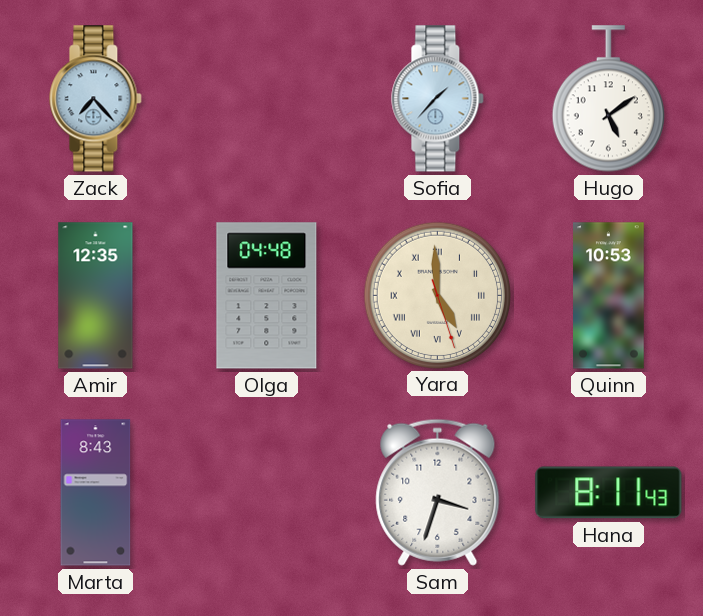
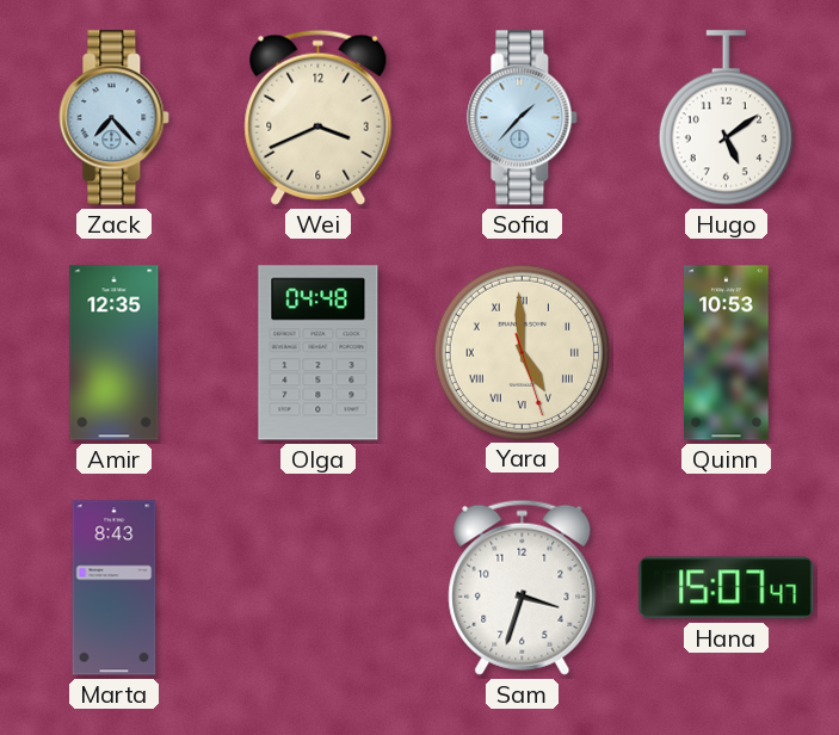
Wei: none -> 3:41 (319, 117)
Hana: 8:11 -> 15:07 (727, 588)
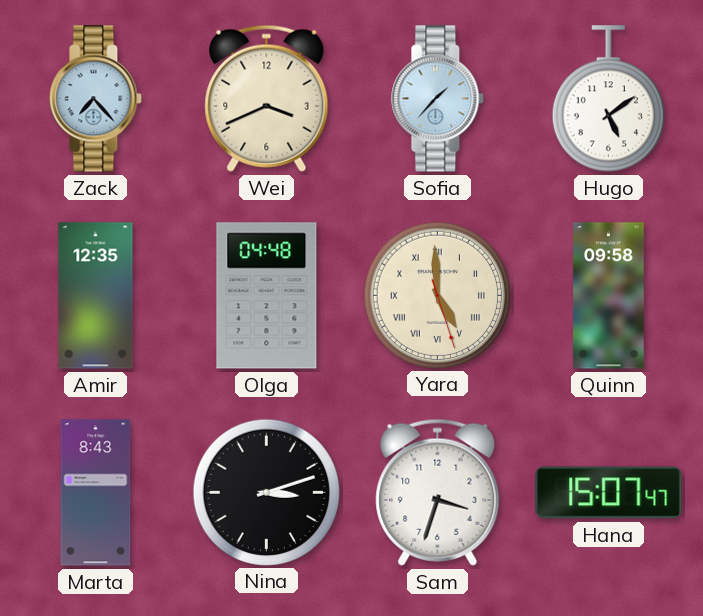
Quinn: 10:53 -> 09:58 (609, 296)
Nina: none -> 3:12 (266, 492)
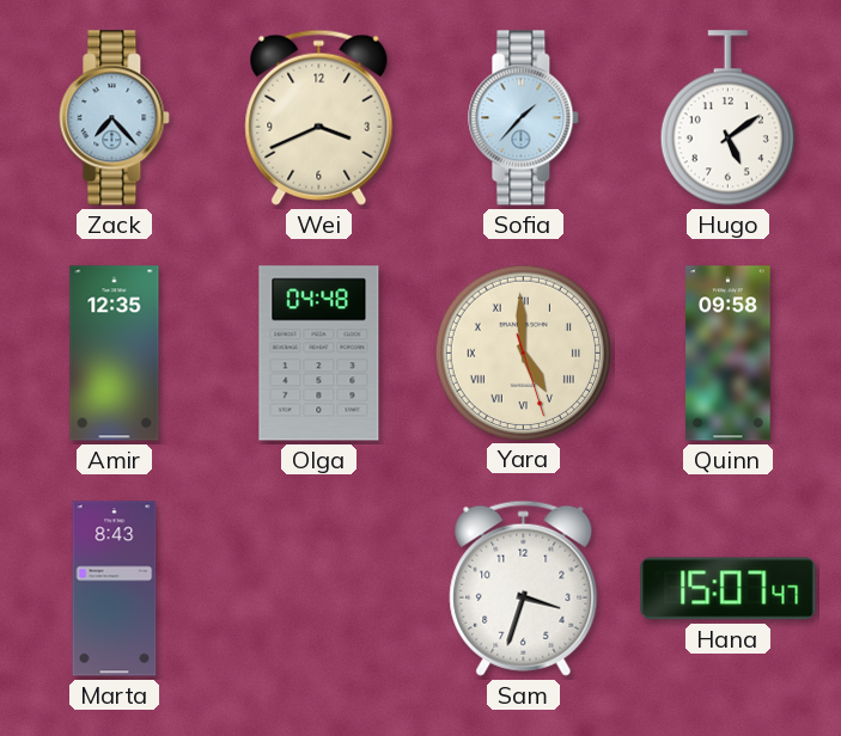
Nina: 3:12 -> none (266, 492)
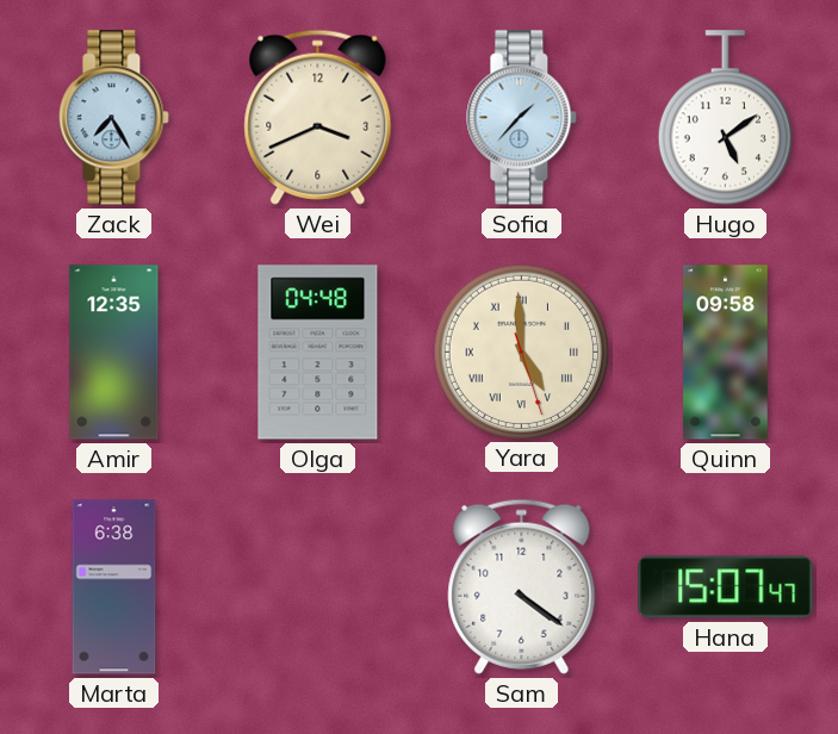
Zack: 7:23 -> 7:25 (114, 118)
Marta: 8:43 -> 6:38 (114, 587)
Sam: 3:33 -> 4:21 (522, 586)
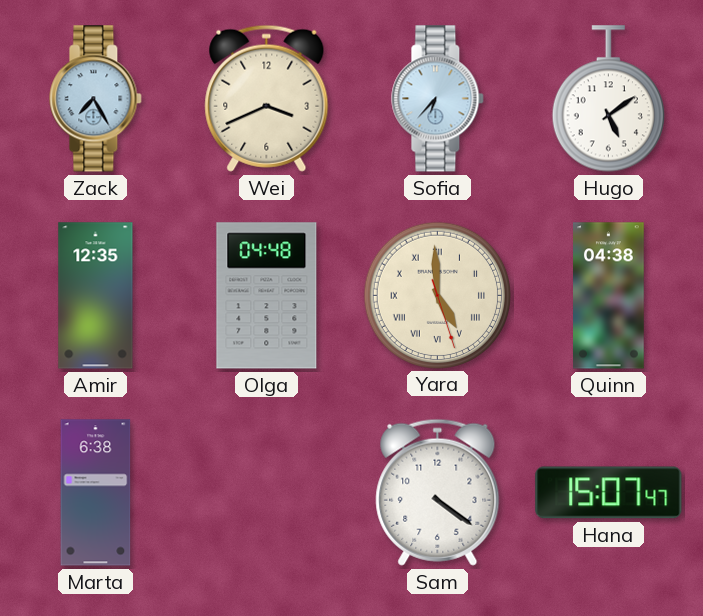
Sofia: 1:37 -> 6:37 (438, 99)
Quinn: 09:58 -> 04:38 (609, 296)
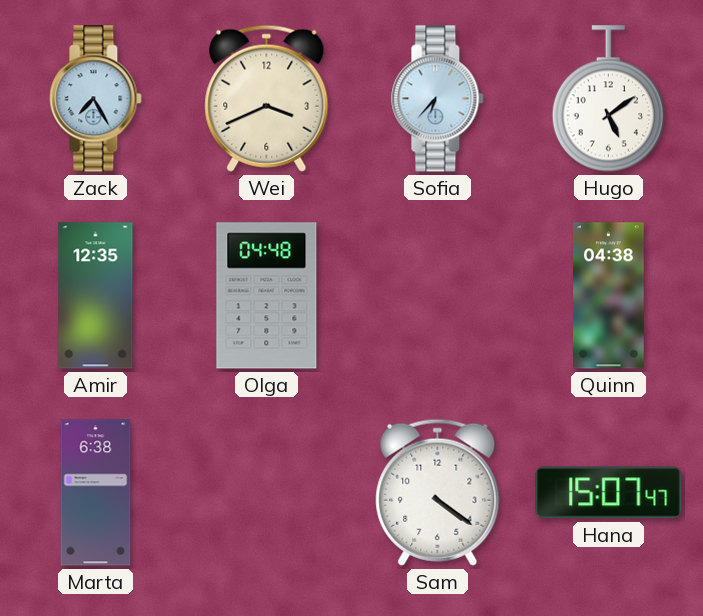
Yara: 4:59 -> none (437, 295)
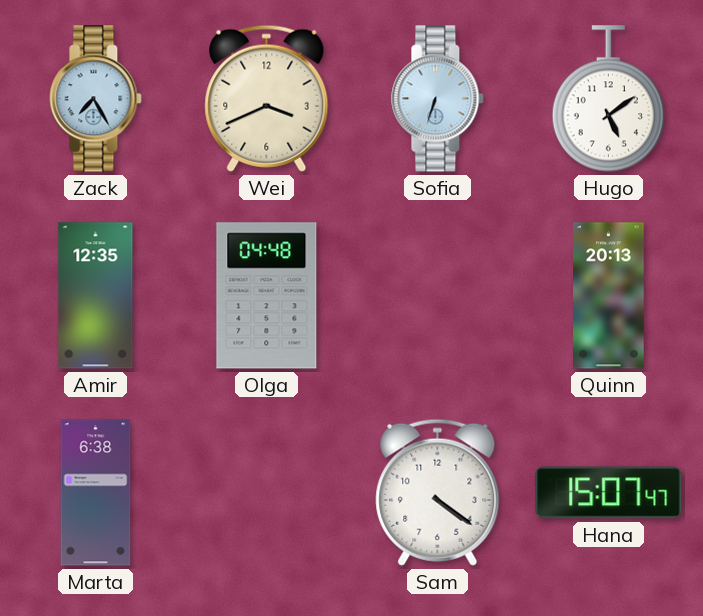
Sofia: 6:37 -> 6:33 (438, 99)
Quinn: 04:38 -> 20:13 (609, 296)
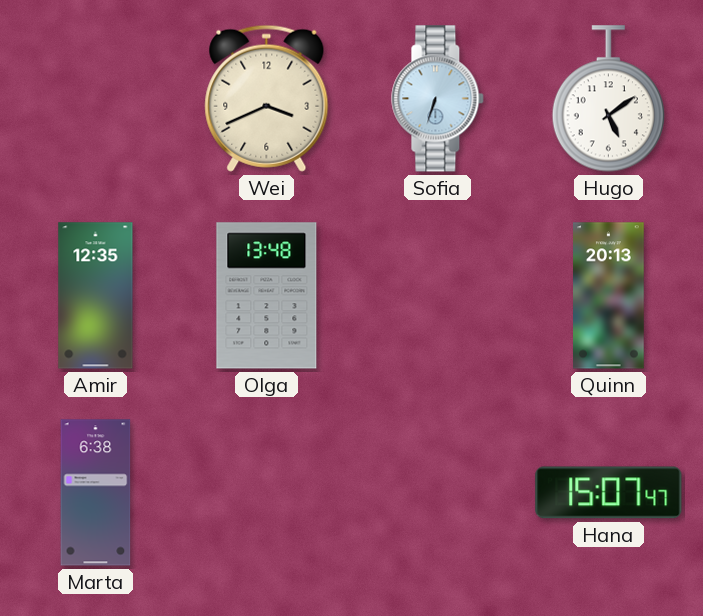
Zack: 7:25 -> none (96, 99)
Olga: 04:48 -> 13:48 (267, 296)
Sam: 4:21 -> none (438, 492)
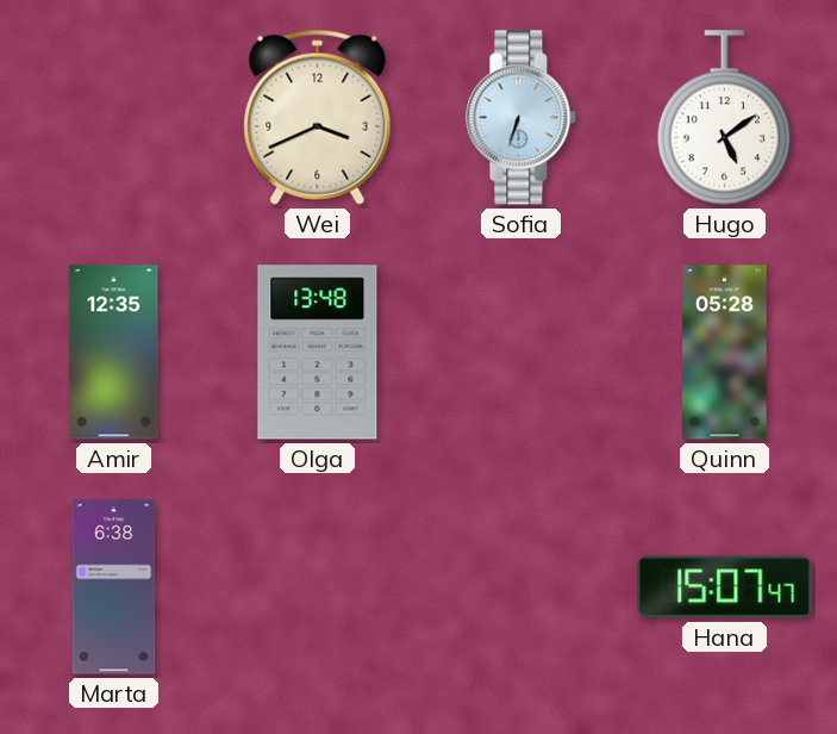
Quinn: 20:13 -> 05:28 (725, 353)
